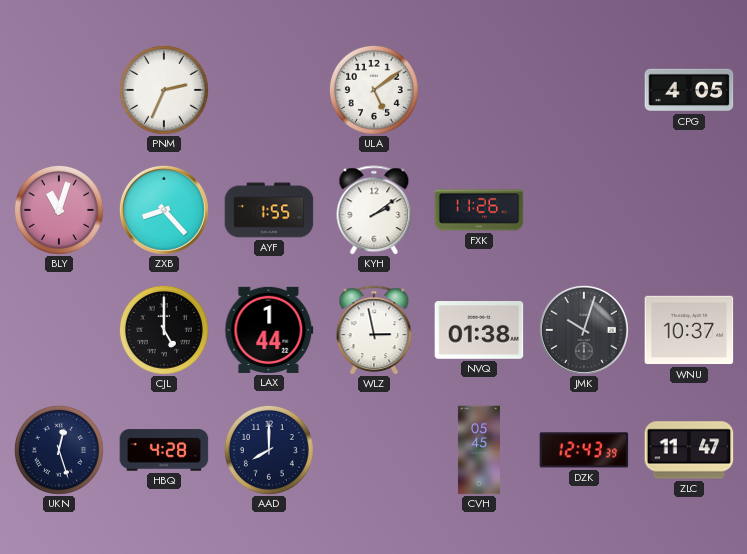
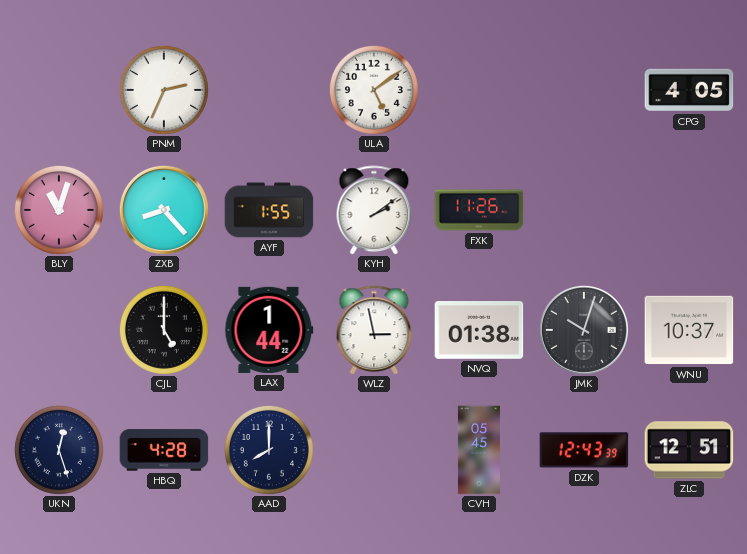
ZLC: 11:47 -> 12:51 (689, 450)
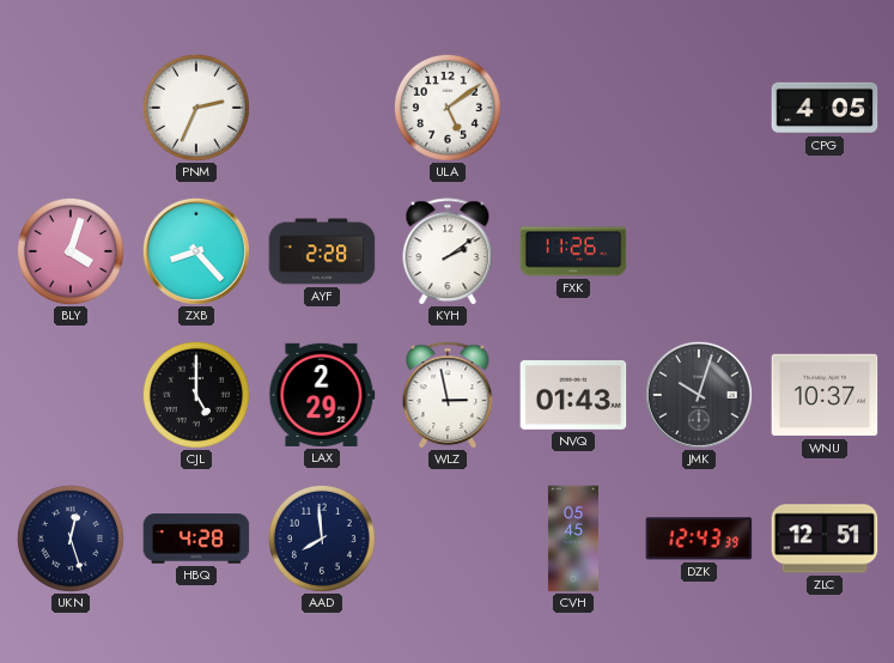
BLY: 11:03 -> 4:03 (71, 251)
AYF: 1:55 -> 2:28 (322, 251)
LAX: 1:44 -> 2:29 (322, 395)
NVQ: 01:38 -> 01:43 (573, 396)
AAD: 8:00 -> 7:59 (322, 539)
